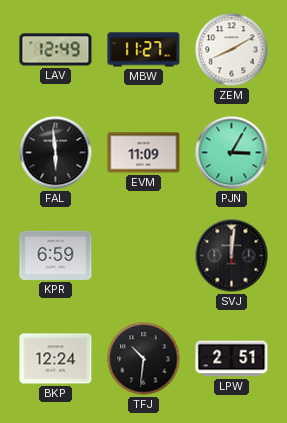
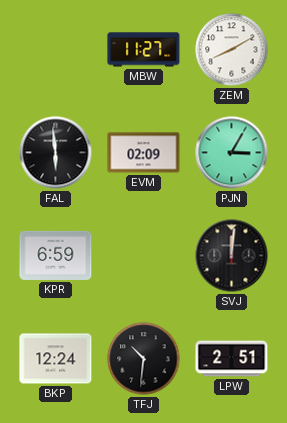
LAV: 12:49 -> none (56, 50)
EVM: 11:09 -> 02:09 (144, 153)
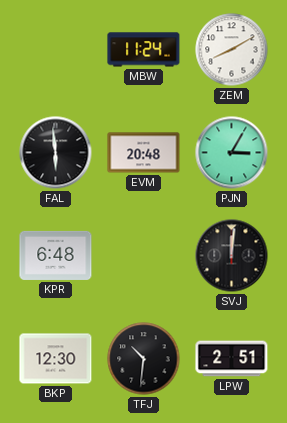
MBW: 11:27 -> 11:24 (144, 50)
EVM: 02:09 -> 20:48 (144, 153)
KPR: 6:59 -> 6:48 (56, 255)
BKP: 12:24 -> 12:30 (56, 359)
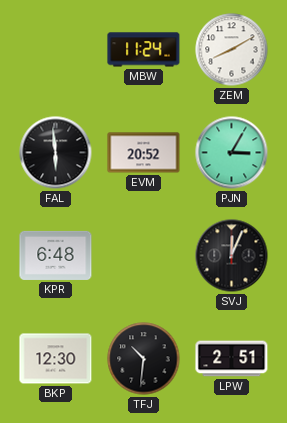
EVM: 20:48 -> 20:52 (144, 153)
SVJ: 12:01 -> 12:04 (232, 256)
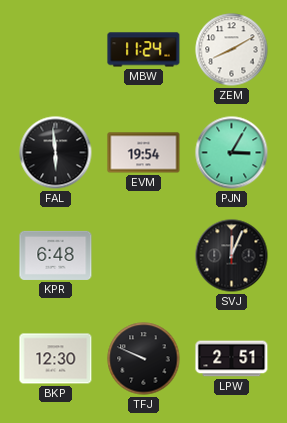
EVM: 20:52 -> 19:54 (144, 153)
TFJ: 10:31 -> 9:49 (144, 359)
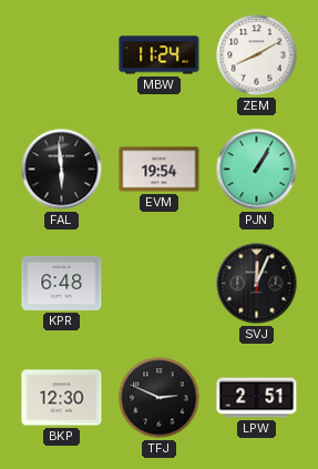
PJN: 3:05 -> 1:05 (257, 170)
TFJ: 9:49 -> 2:49 (160, 398)
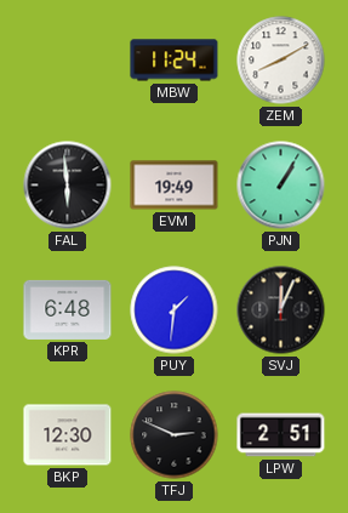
EVM: 19:54 -> 19:49 (175, 186)
PUY: none -> 1:31 (175, 310)
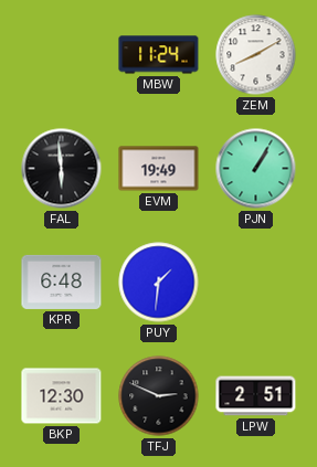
SVJ: 12:04 -> none (281, 310)
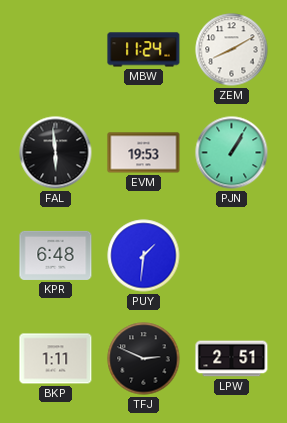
EVM: 19:49 -> 19:53 (144, 153)
BKP: 12:30 -> 1:11 (56, 359)
